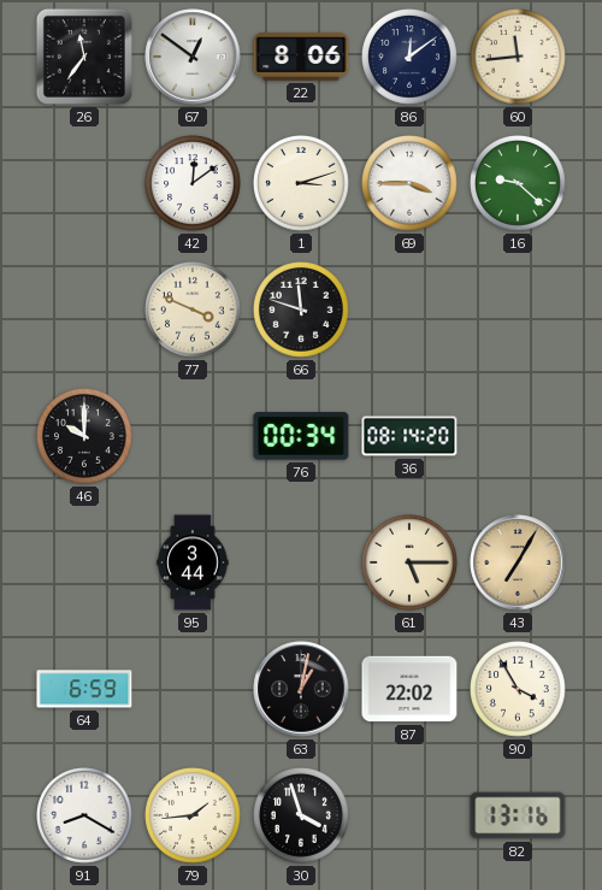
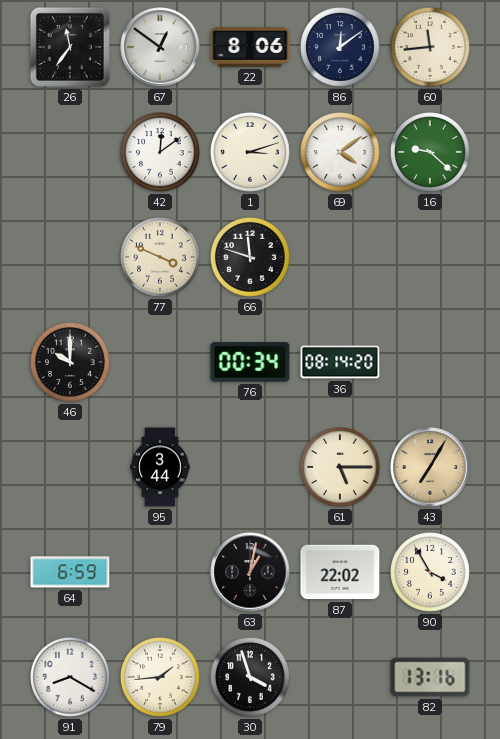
69: 3:45 -> 4:09 (341, 153)
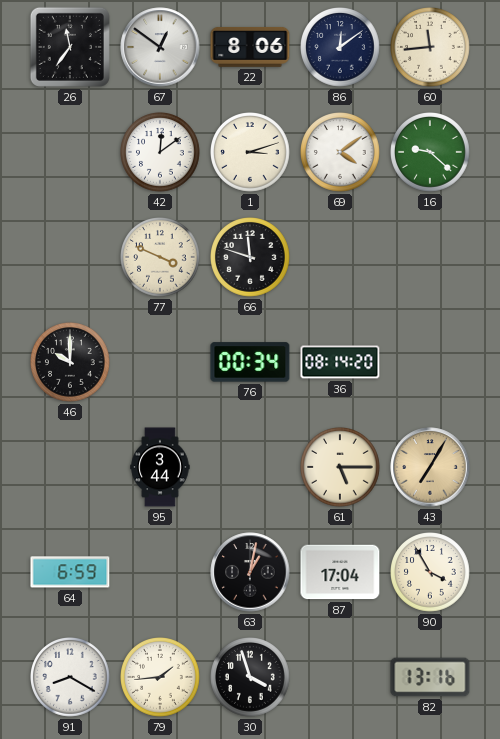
87: 22:02 -> 17:04 (340, 572)
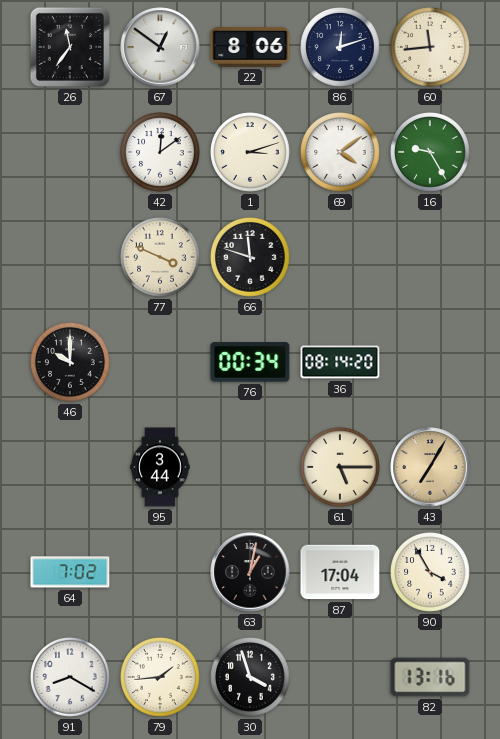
86: 12:09 -> 12:12 (341, 48)
16: 9:22 -> 9:25 (431, 153)
64: 6:59 -> 7:02 (70, 572)
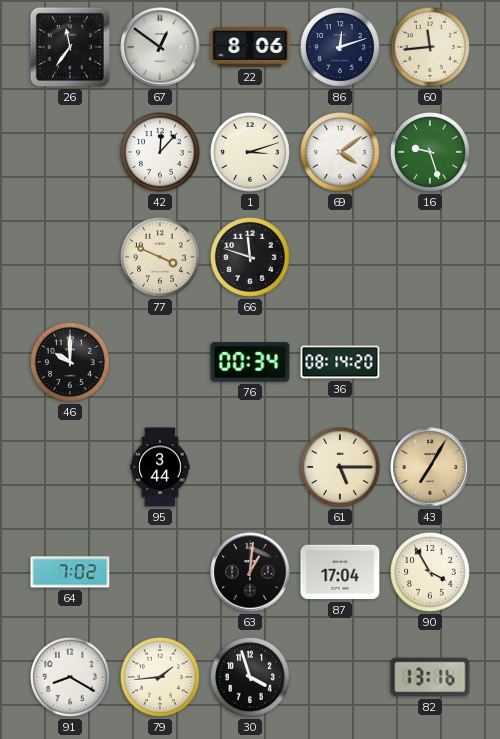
42: 12:09 -> 12:07 (161, 153)
16: 9:25 -> 9:27 (431, 153)
63: 1:02 -> 1:01 (250, 572)
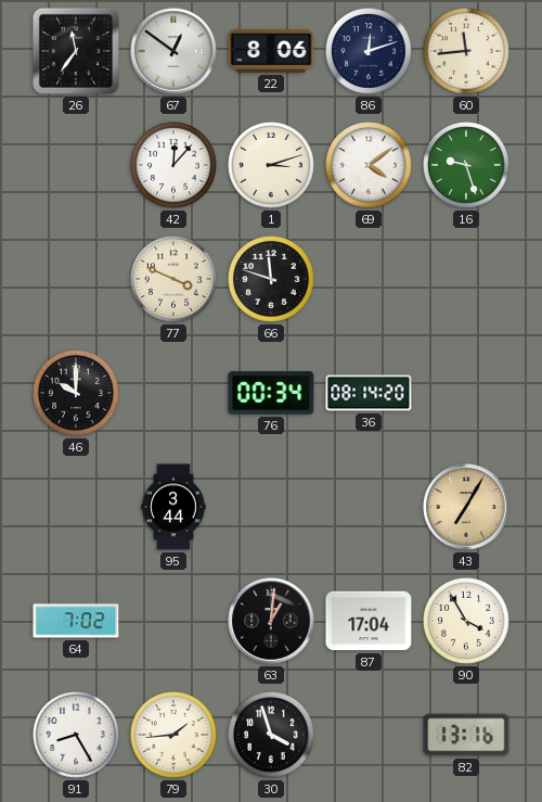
61: 5:15 -> none (341, 468)
91: 8:20 -> 8:25 (77, 736)
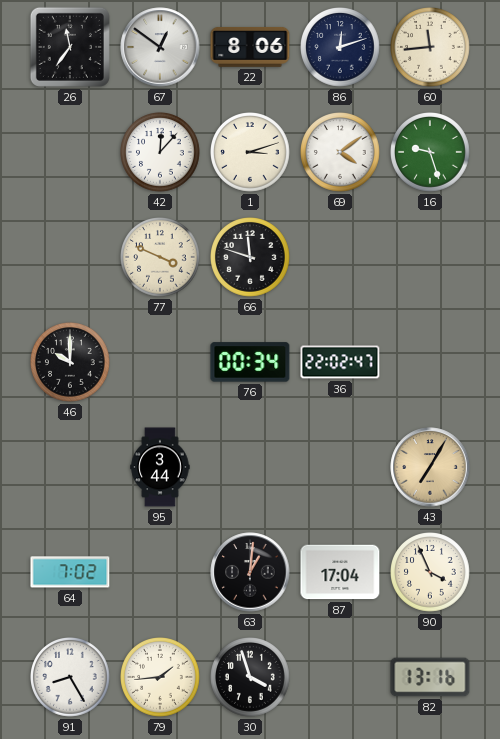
36: 08:14 -> 22:02 (340, 362)
90: 3:55 -> 3:56 (431, 573)
